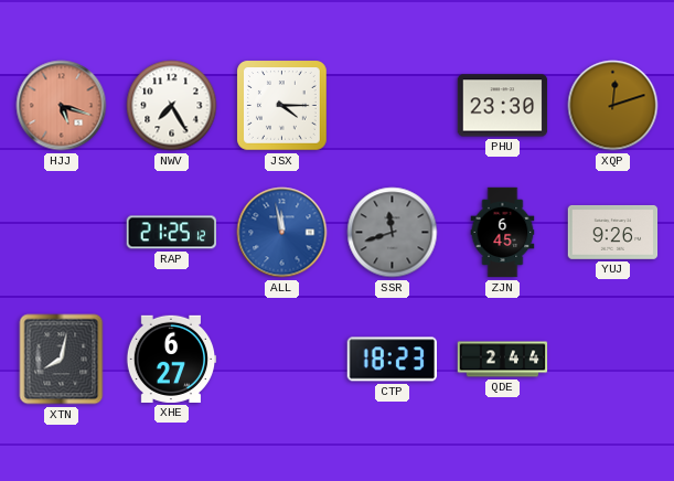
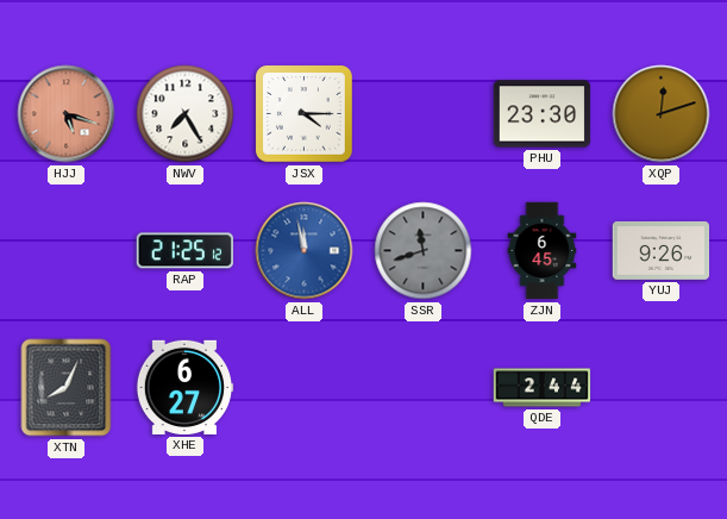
XTN: 8:02 -> 8:04 (67, 388)
CTP: 18:23 -> none (392, 360)
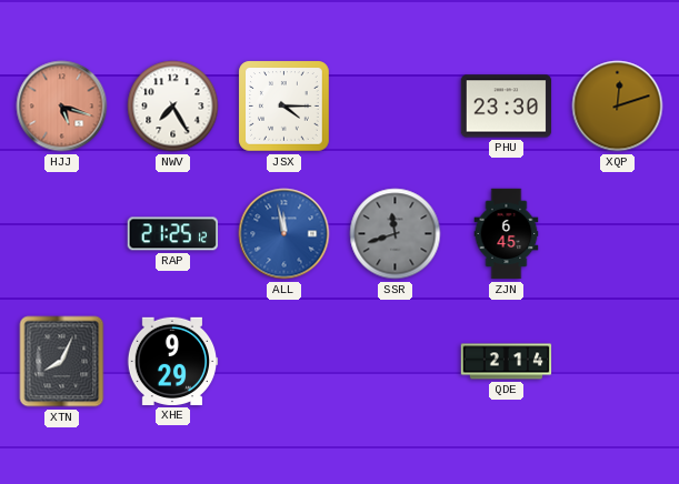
YUJ: 9:26 -> none (662, 250)
XHE: 6:27 -> 9:29 (172, 361)
QDE: 2:44 -> 2:14 (507, 362)
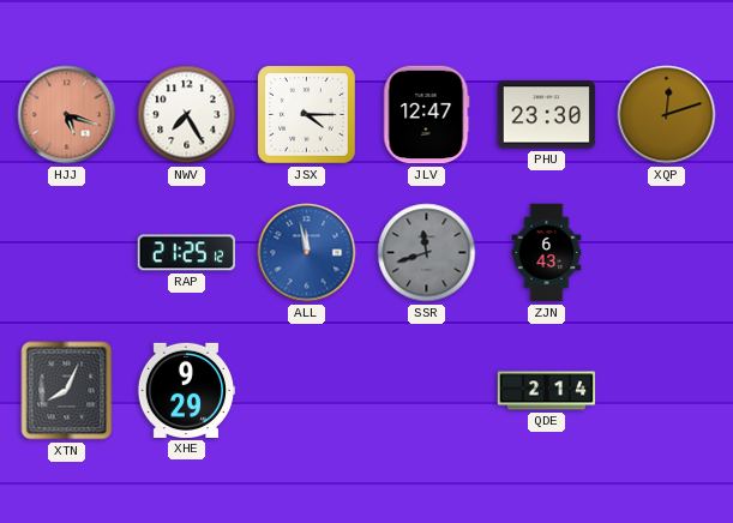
JLV: none -> 12:47 (427, 115)
ZJN: 6:45 -> 6:43 (547, 253)
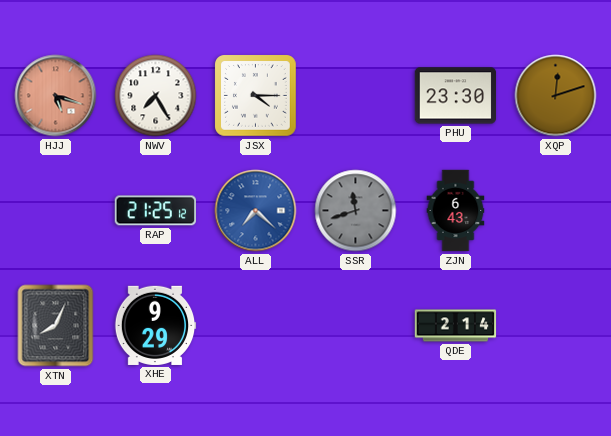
JLV: 12:47 -> none (427, 115)
ALL: 11:58 -> 7:22 (256, 211)
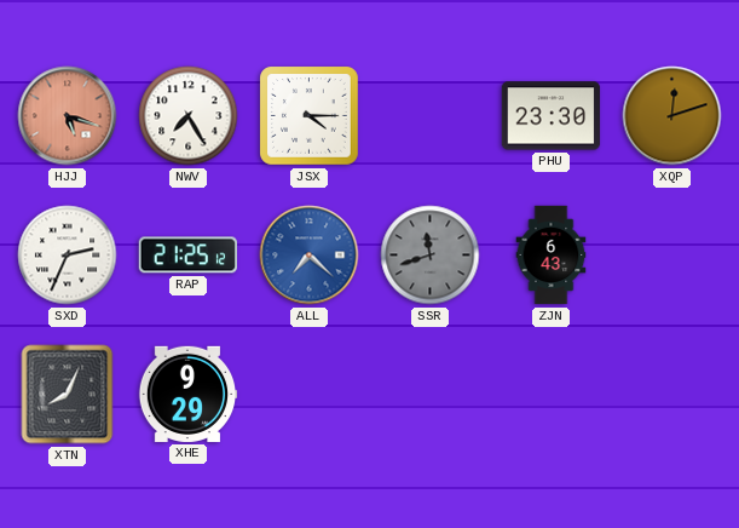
SXD: none -> 2:34 (68, 256)
QDE: 2:14 -> none (456, 326)
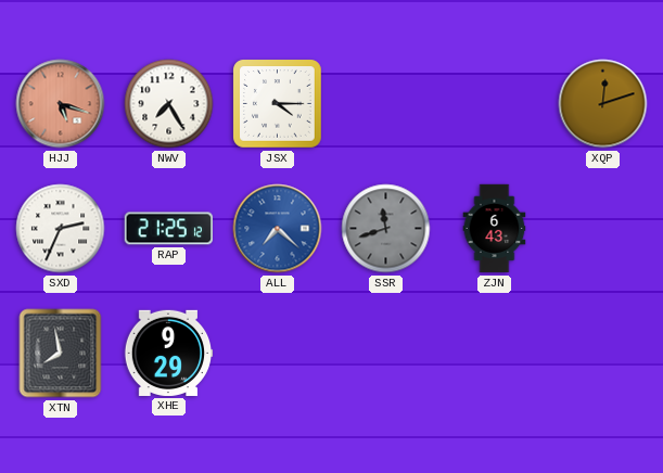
PHU: 23:30 -> none (552, 116)
XTN: 8:04 -> 7:58 (61, 354)
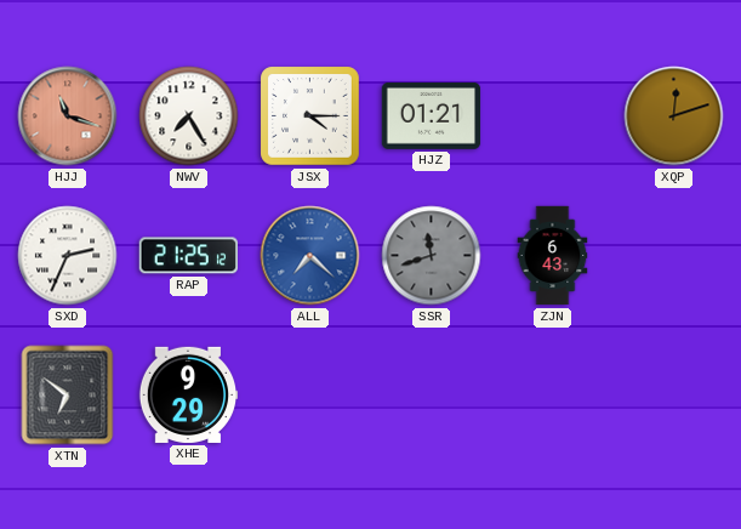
HJJ: 5:18 -> 11:18 (68, 116)
HJZ: none -> 01:21 (432, 115)
XTN: 7:58 -> 6:51 (68, 396)
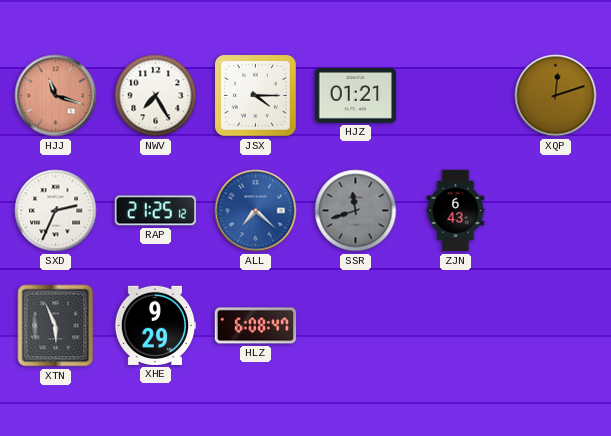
XTN: 6:51 -> 5:56 (56, 326)
HLZ: none -> 6:08 (256, 326)
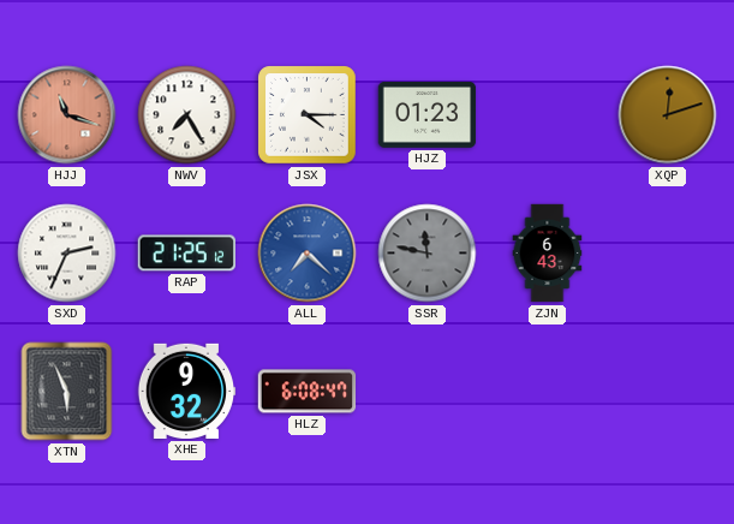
HJZ: 01:21 -> 01:23 (428, 114)
SSR: 11:42 -> 11:47 (428, 254)
XHE: 9:29 -> 9:32 (186, 391)
